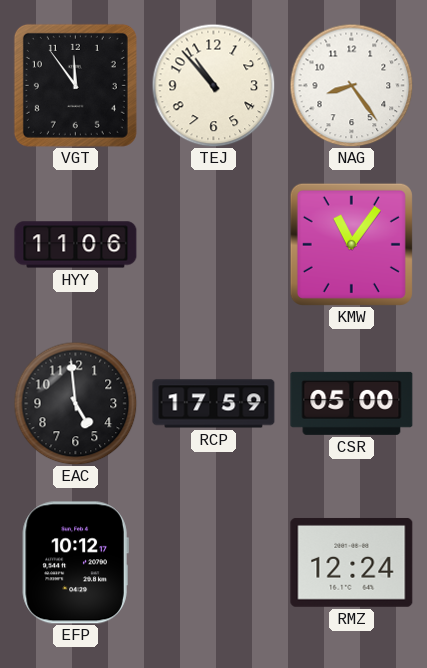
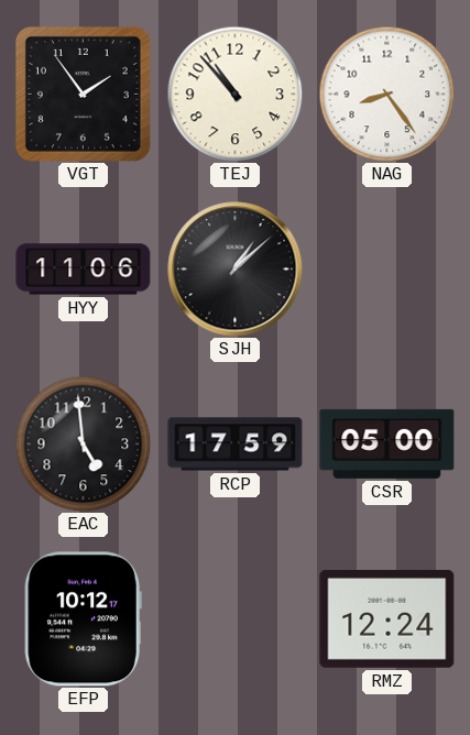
VGT: 11:54 -> 1:54 (83, 94)
SJH: none -> 1:08 (236, 270)
KMW: 11:06 -> none (351, 244)
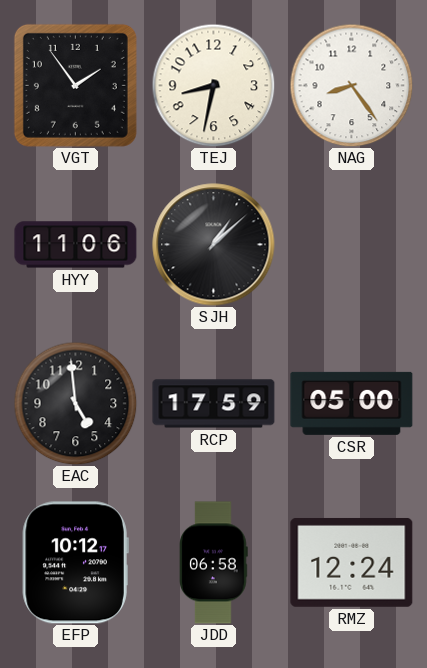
TEJ: 10:53 -> 8:32 (213, 85)
JDD: none -> 06:58 (214, 563)
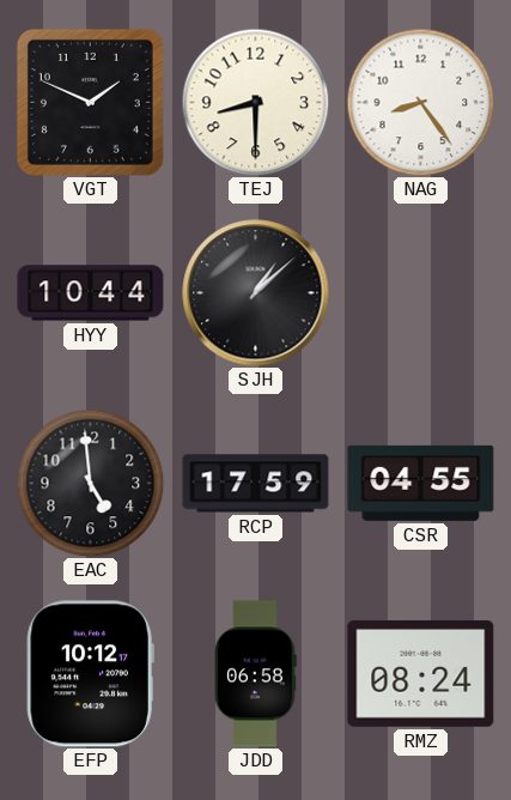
VGT: 1:54 -> 1:49 (90, 102)
TEJ: 8:32 -> 8:30 (255, 102)
HYY: 11:06 -> 10:44 (91, 293)
CSR: 05:00 -> 04:55 (421, 483)
RMZ: 12:24 -> 08:24 (421, 673)
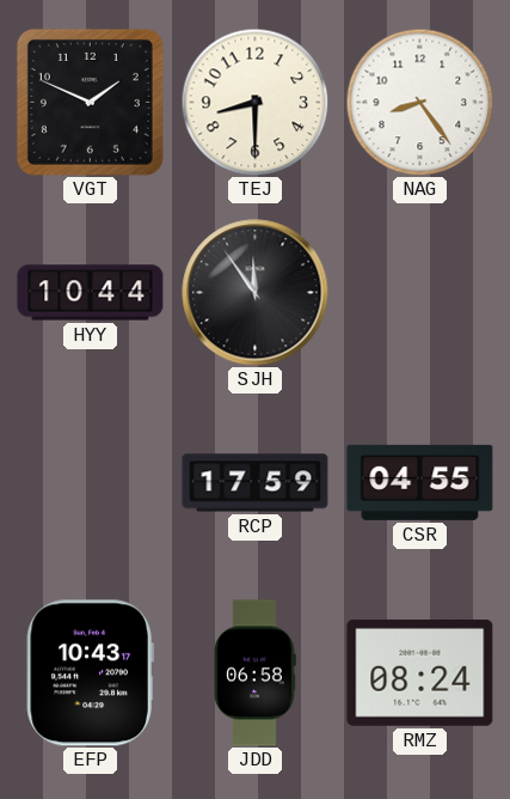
SJH: 1:08 -> 11:54 (256, 293)
EAC: 4:59 -> none (90, 483)
EFP: 10:12 -> 10:43 (90, 673)
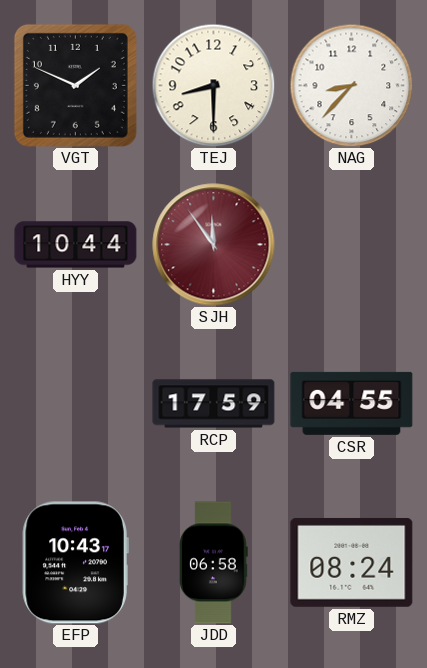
NAG: 8:24 -> 8:37 (351, 85)
SJH dial: black -> burgundy (214, 245)
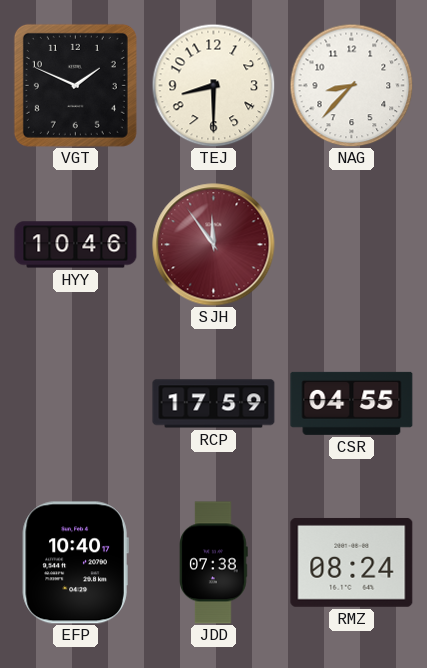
HYY: 10:44 -> 10:46 (76, 245)
EFP: 10:43 -> 10:40 (75, 563)
JDD: 06:58 -> 07:38 (214, 563)
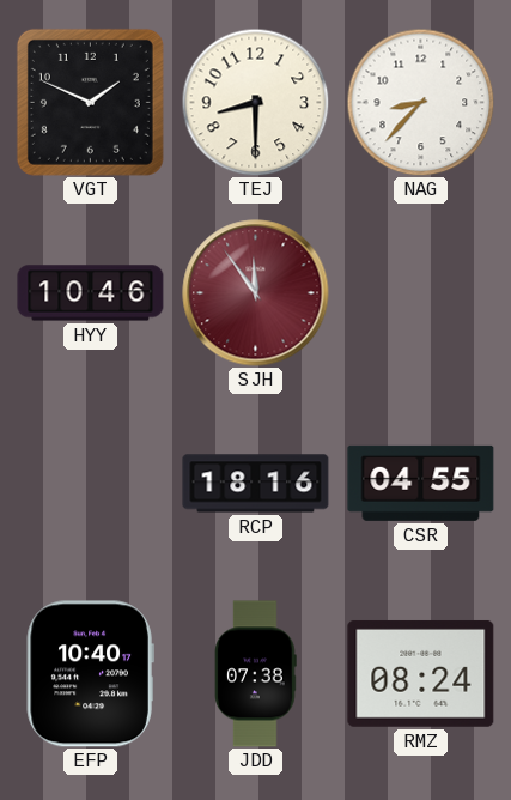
RCP: 17:59 -> 18:16 (256, 484)
